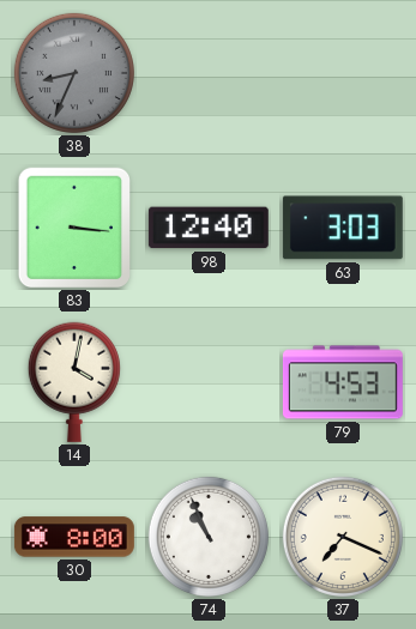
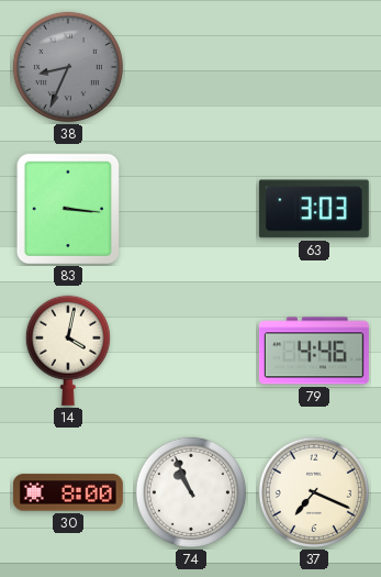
98: 12:40 -> none (209, 228)
79: 4:53 -> 4:46 (314, 351)
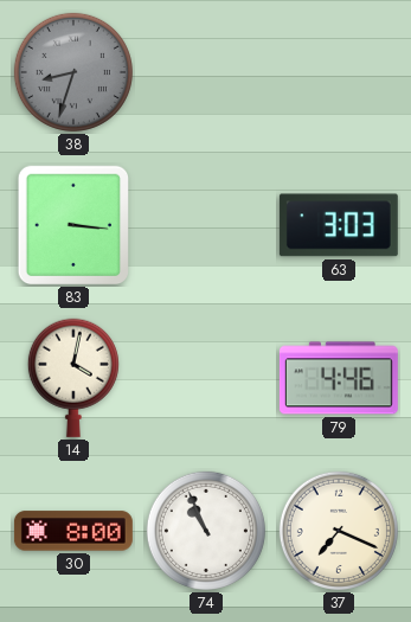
38: 8:34 -> 8:33 (73, 72)
